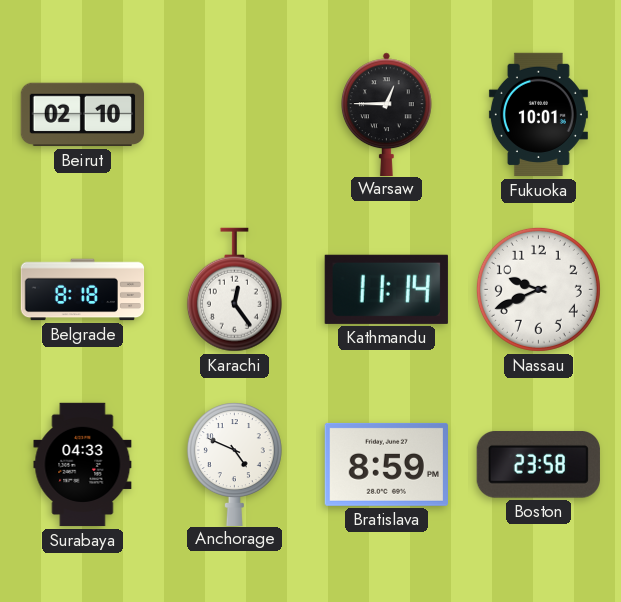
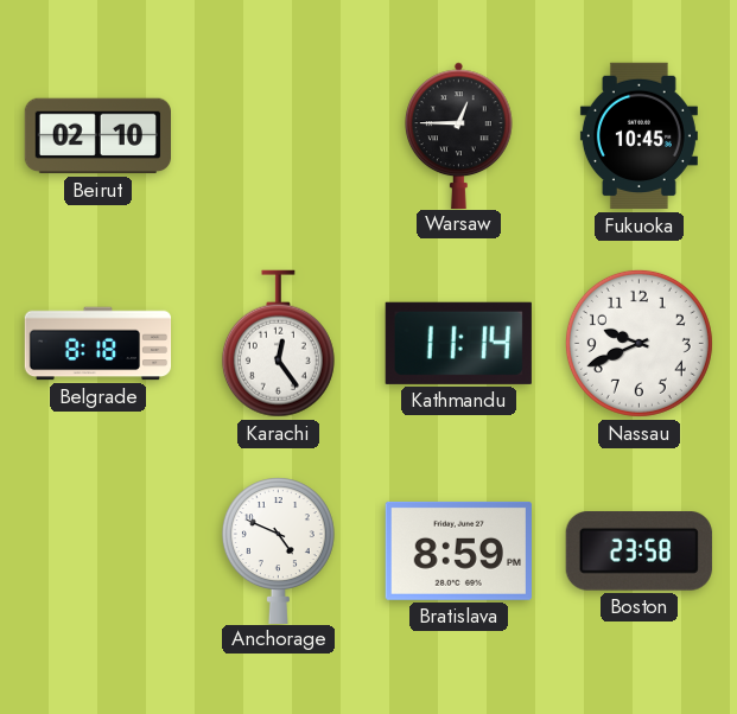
Fukuoka: 10:01 -> 10:45 (638, 136)
Surabaya: 04:33 -> none (83, 465)
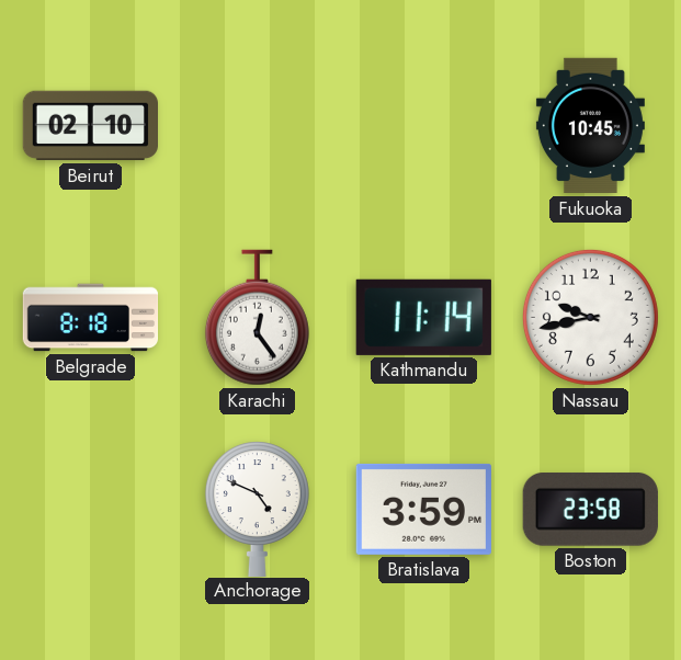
Warsaw: 12:45 -> none (459, 135)
Nassau: 9:41 -> 9:43 (590, 317)
Bratislava: 8:59 -> 3:59 (423, 509)
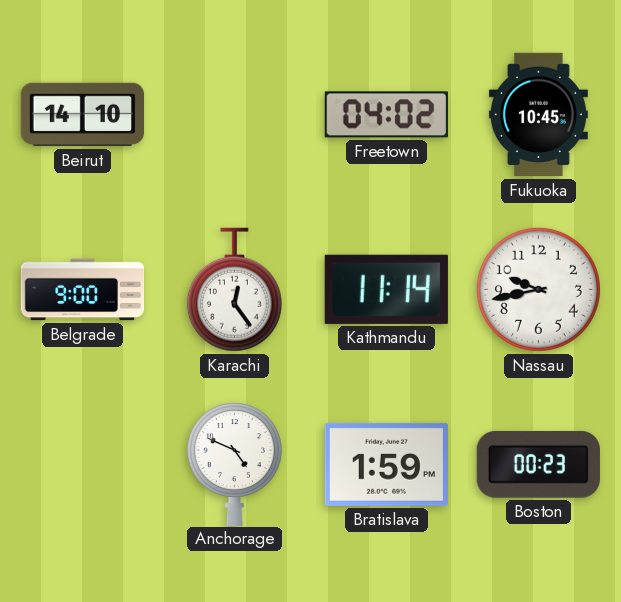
Beirut: 02:10 -> 14:10 (82, 115)
Freetown: none -> 04:02 (386, 115)
Belgrade: 8:18 -> 9:00 (83, 290)
Bratislava: 3:59 -> 1:59 (386, 464)
Boston: 23:58 -> 00:23 (538, 465)
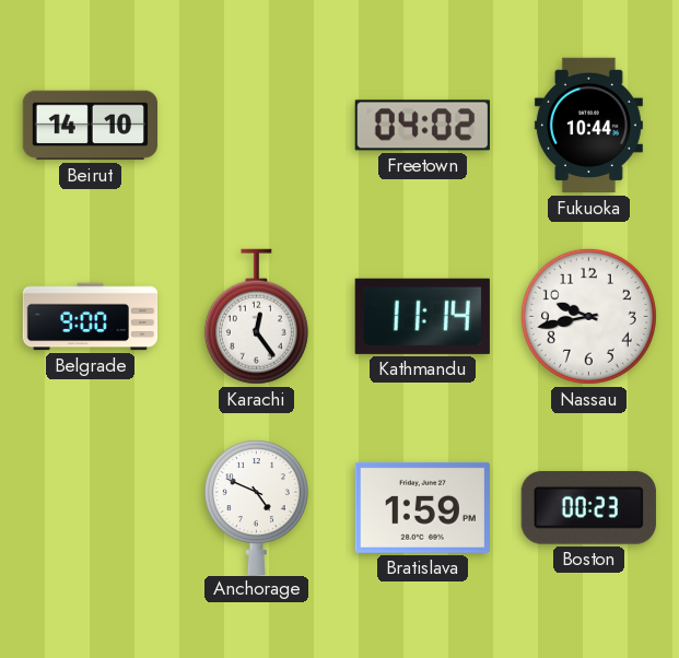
Fukuoka: 10:45 -> 10:44 (588, 126)
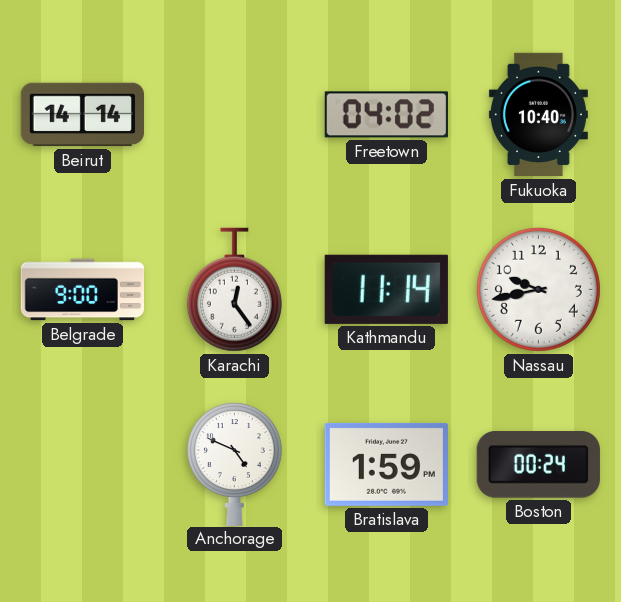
Beirut: 14:10 -> 14:14 (82, 115)
Fukuoka: 10:44 -> 10:40 (538, 115)
Boston: 00:23 -> 00:24 (538, 465)
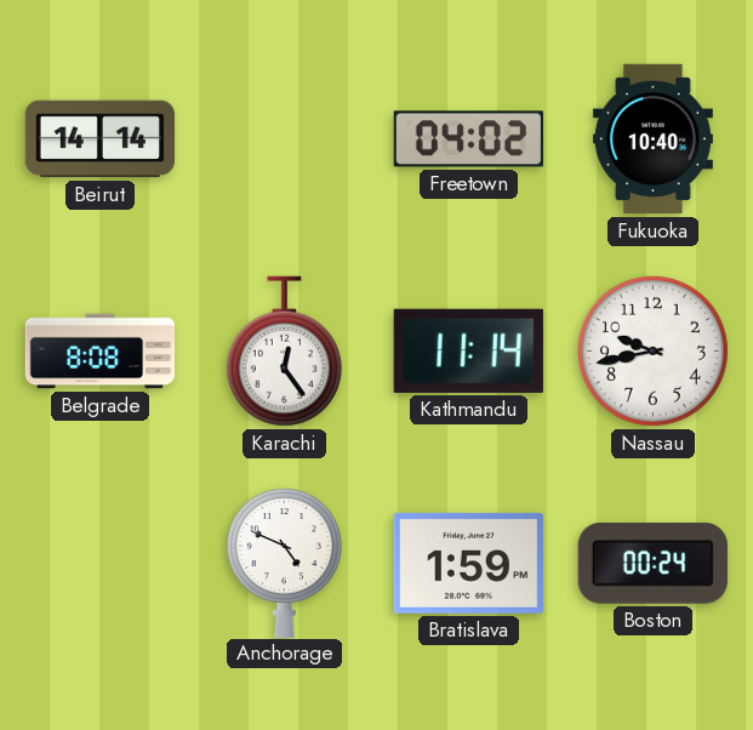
Belgrade: 9:00 -> 8:08 (101, 352)
